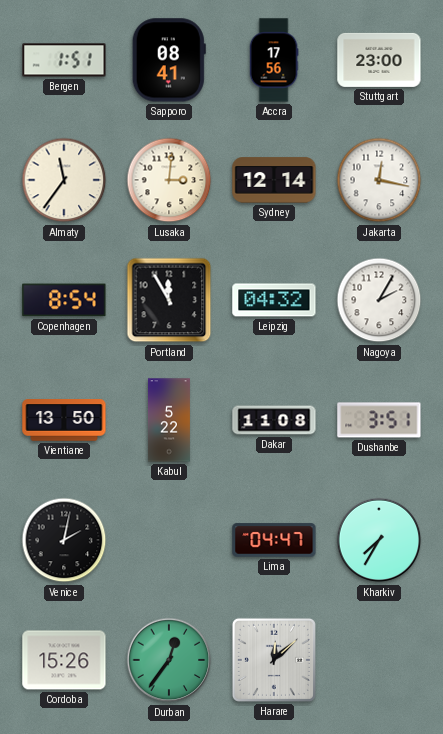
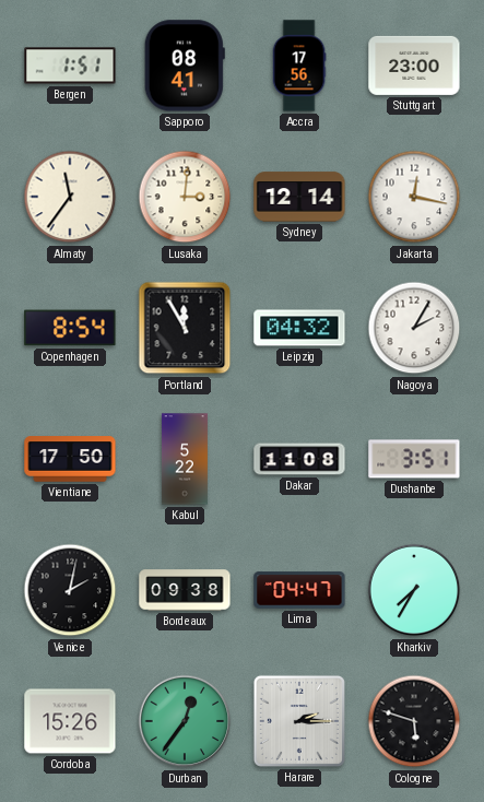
Vientiane: 13:50 -> 17:50 (70, 459)
Bordeaux: none -> 09:38 (185, 590)
Harare: 12:08 -> 2:15 (299, 721)
Cologne: none -> 5:48 (414, 721)
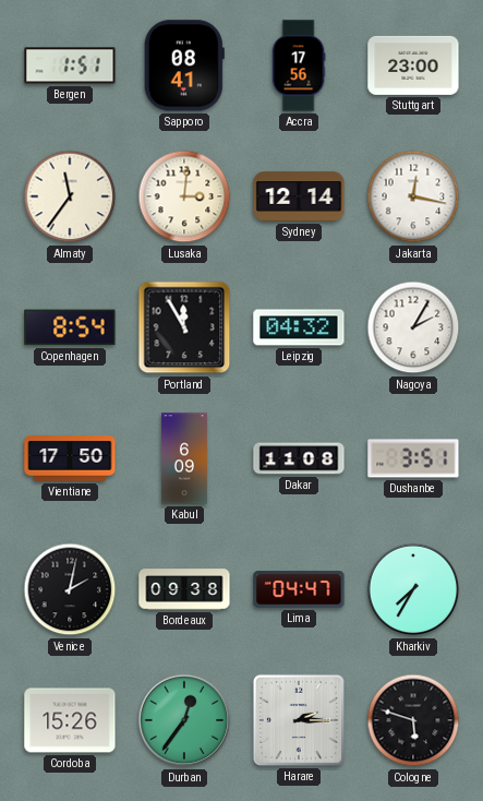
Kabul: 5:22 -> 6:09 (184, 458)
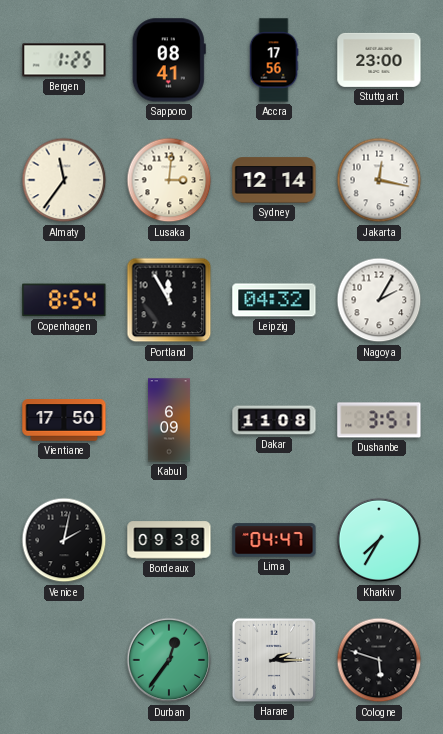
Bergen: 1:51 -> 1:25 (64, 60)
Cordoba: 15:26 -> none (70, 720)
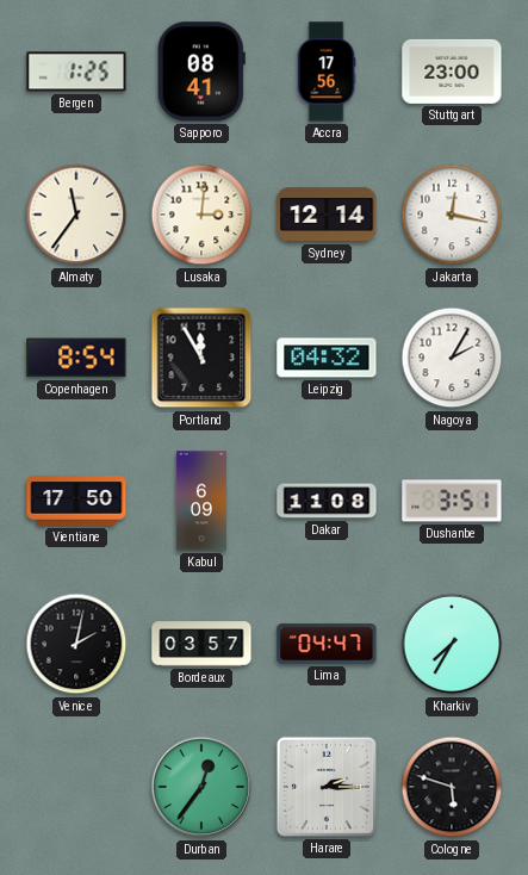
Bordeaux: 09:38 -> 03:57 (201, 644)
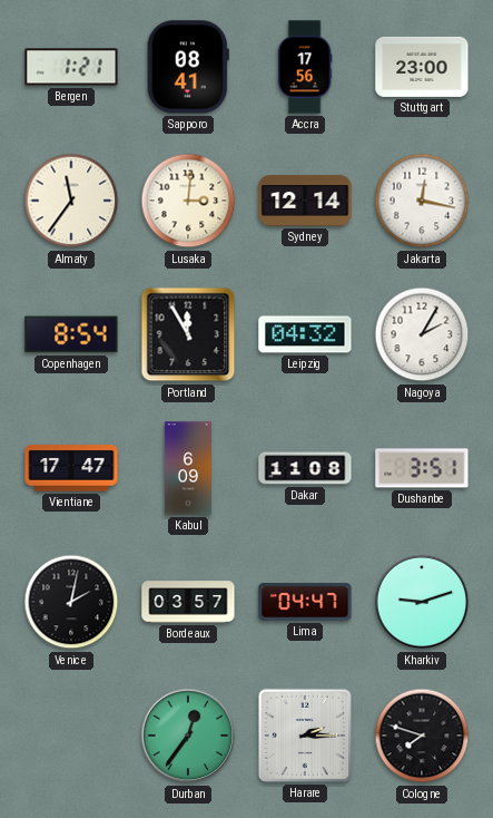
Bergen: 1:25 -> 1:21 (71, 67)
Vientiane: 17:50 -> 17:47 (71, 468)
Kharkiv: 7:35 -> 9:12 (422, 602)
Cologne: 5:48 -> 7:48 (422, 736)
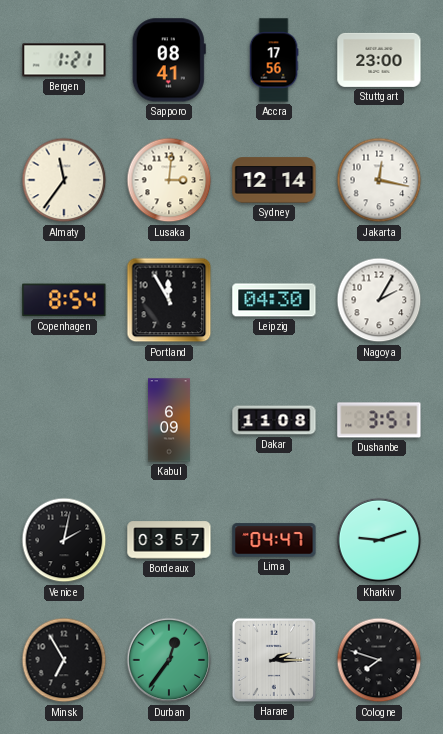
Leipzig: 04:32 -> 04:30 (274, 300)
Vientiane: 17:47 -> none (71, 468)
Minsk: none -> 6:55 (64, 660)
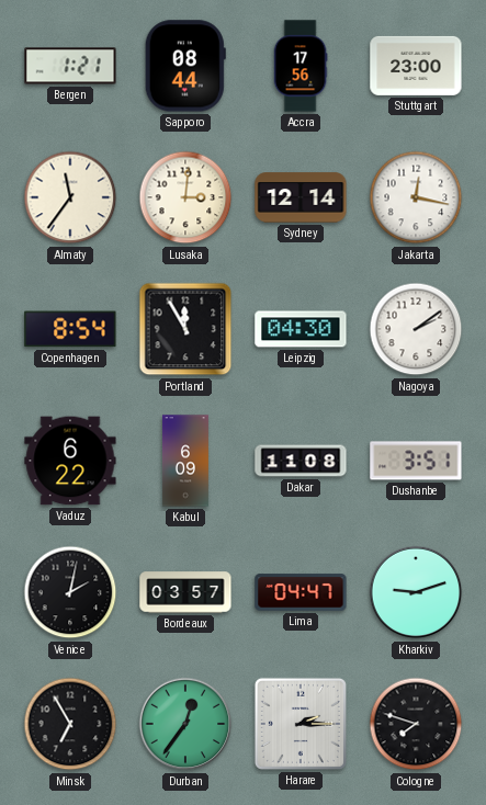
Sapporo: 08:41 -> 08:44 (185, 66)
Nagoya: 2:05 -> 2:09 (416, 329)
Vaduz: none -> 6:22 (70, 461)
